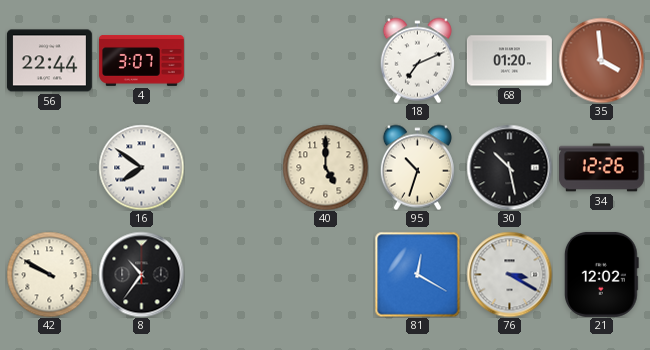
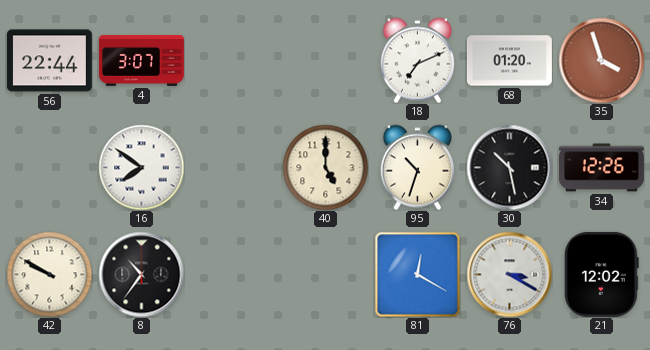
35: 3:59 -> 3:57 (601, 60)
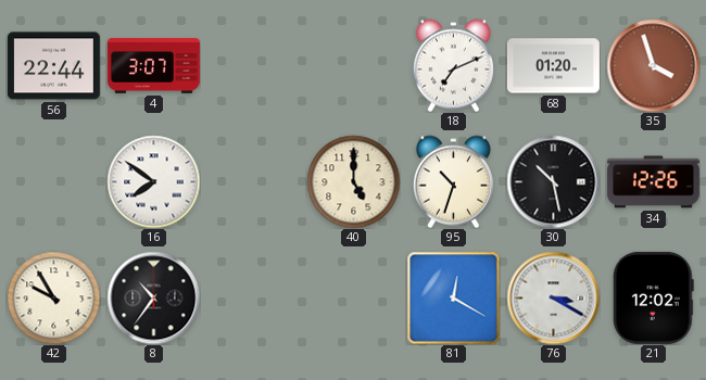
42: 9:50 -> 9:55 (53, 297)
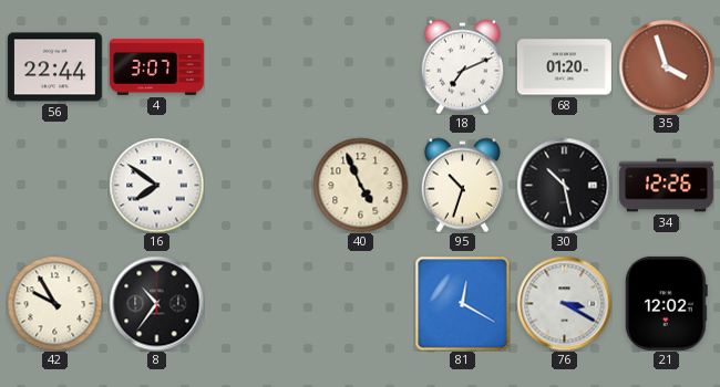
40: 5:00 -> 4:56 (360, 185)
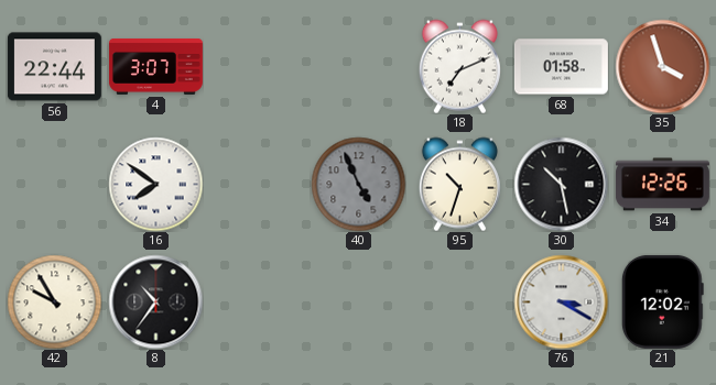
68: 01:20 -> 01:58 (561, 67)
40 dial: cream -> grey (358, 184)
81: 12:20 -> none (462, 303)
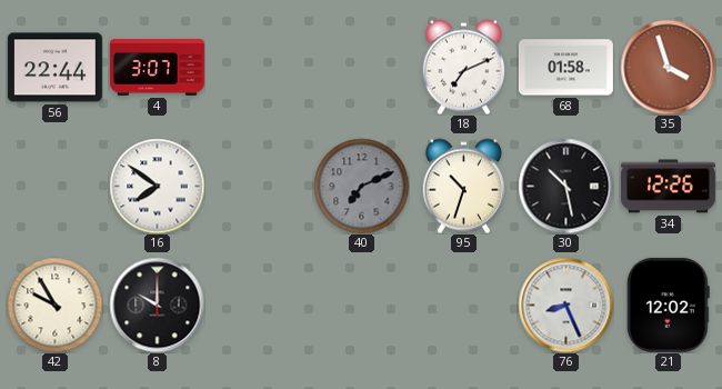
40: 4:56 -> 7:11 (361, 186)
8: 10:36 -> 10:00 (157, 305)
76: 3:20 -> 8:26 (565, 305)
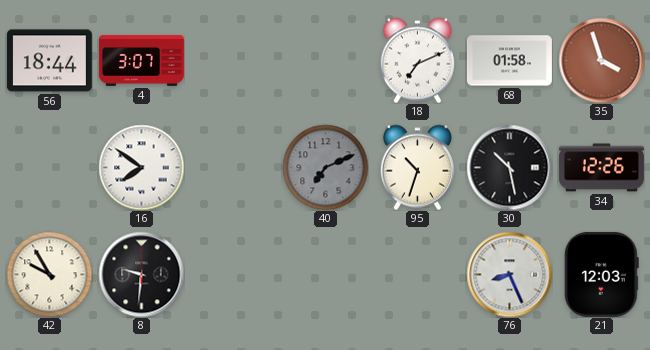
56: 22:44 -> 18:44 (49, 61)
8: 10:00 -> 9:31 (141, 274)
21: 12:02 -> 12:03 (601, 274)
